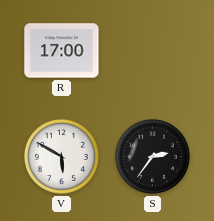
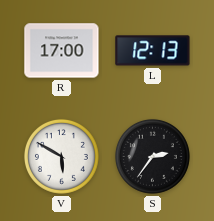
L: none -> 12:13 (153, 51)
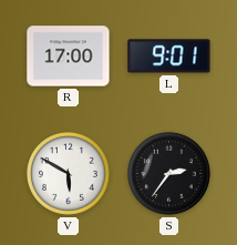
L: 12:13 -> 9:01 (169, 57)
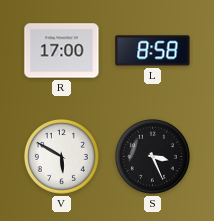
L: 9:01 -> 8:58 (153, 51)
S: 2:36 -> 3:26 (152, 156)
